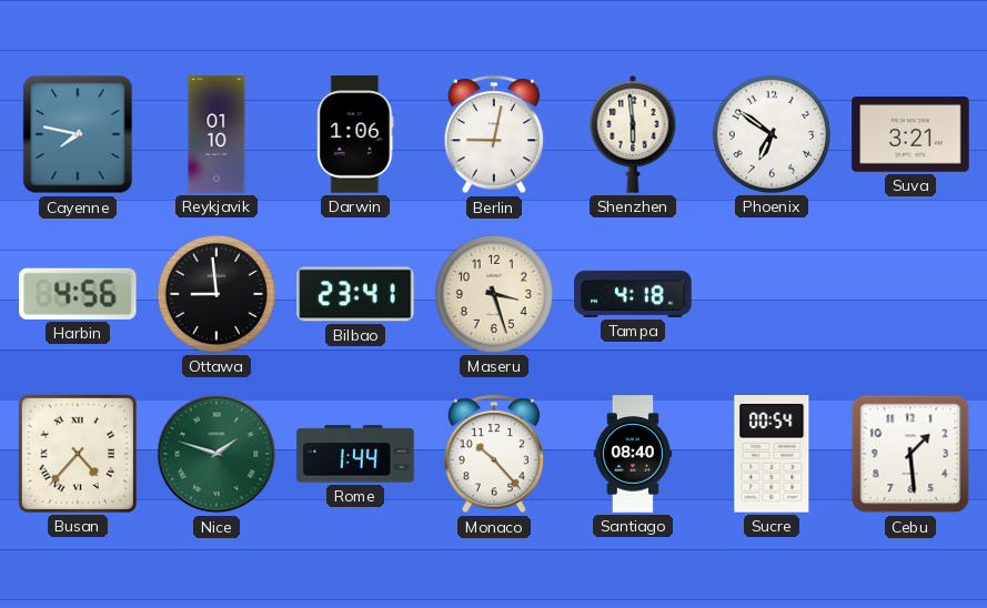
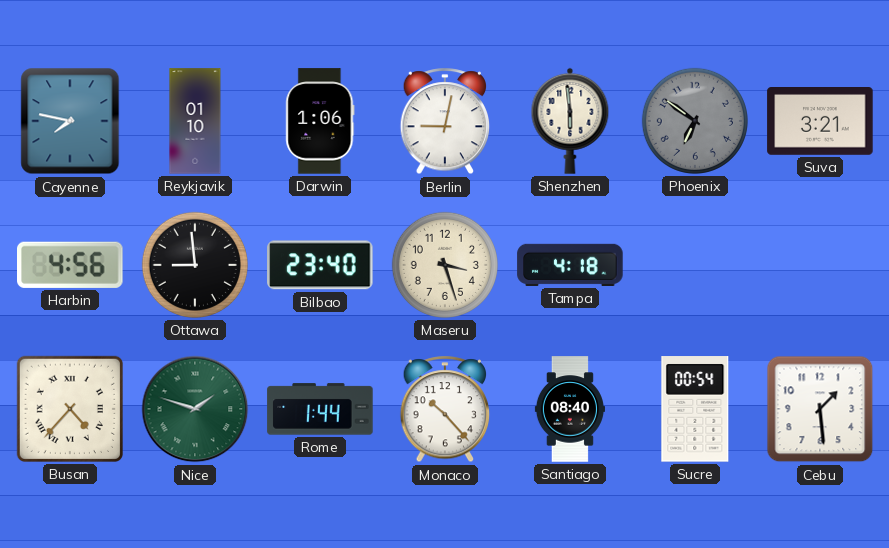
Phoenix dial: white -> grey (695, 121)
Bilbao: 23:41 -> 23:40 (320, 265)
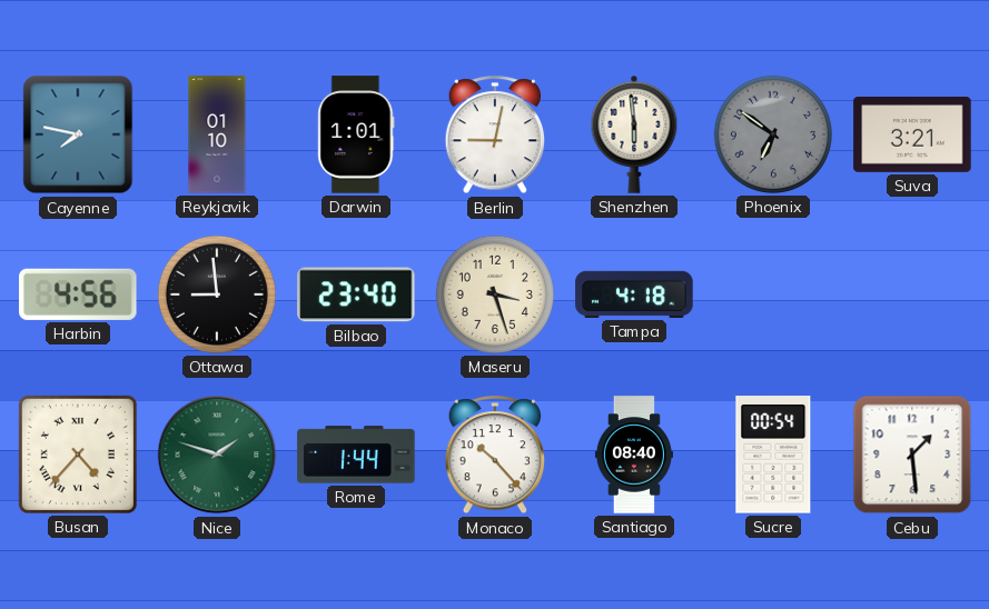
Darwin: 1:06 -> 1:01 (356, 134)
